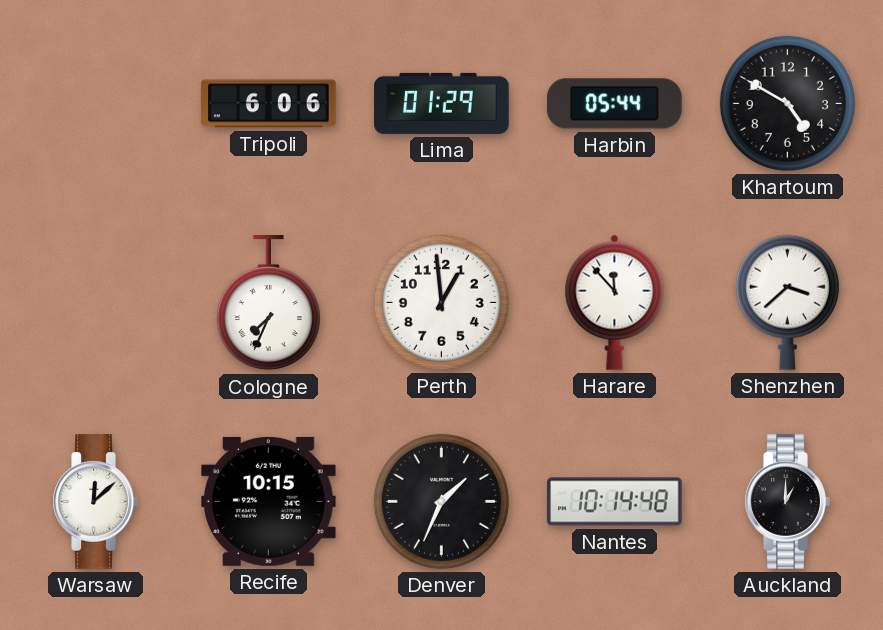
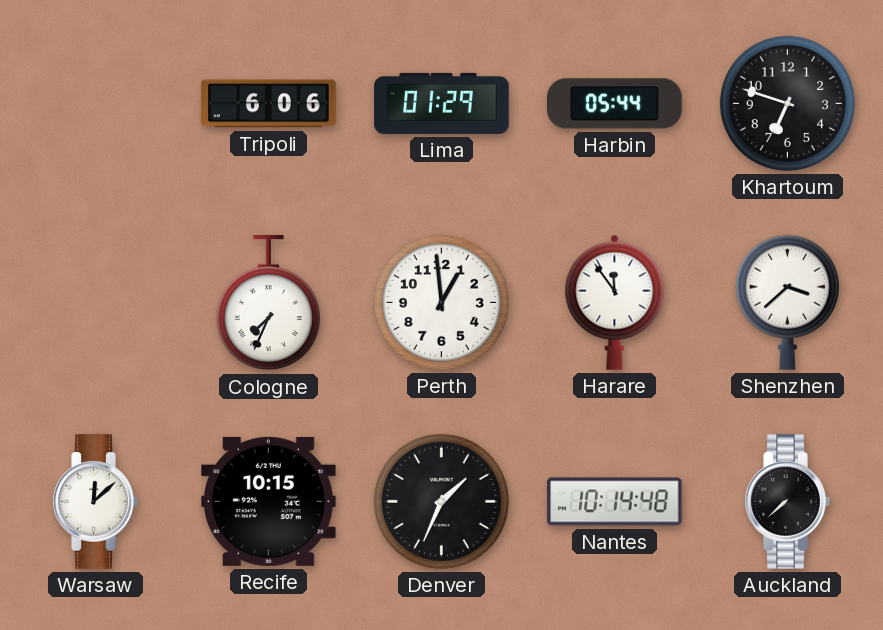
Khartoum: 4:50 -> 6:48 (787, 103)
Harare: 11:53 -> 11:54 (615, 302)
Auckland: 1:00 -> 7:38 (787, 502)
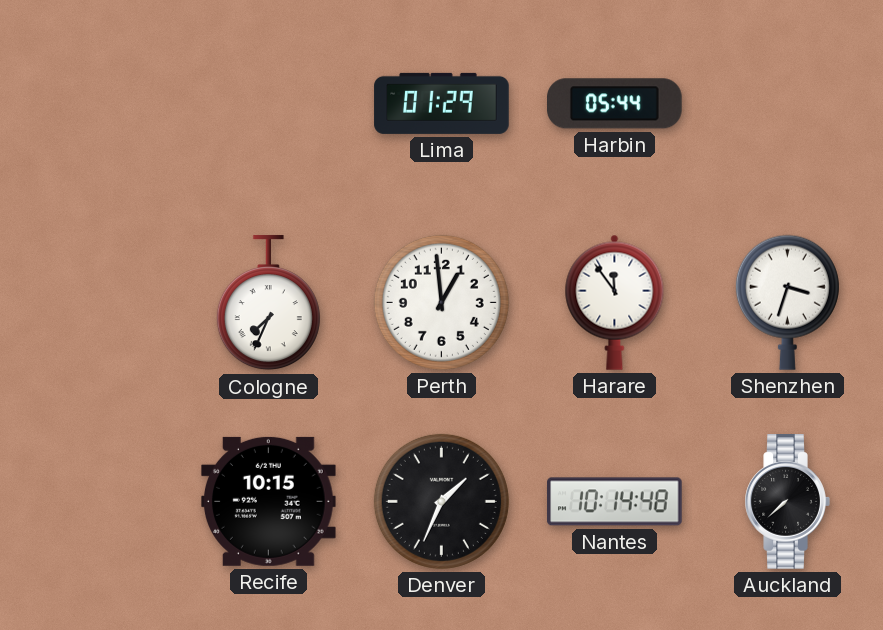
Tripoli: 6:06 -> none (269, 104)
Khartoum: 6:48 -> none (787, 103)
Shenzhen: 3:38 -> 3:33 (787, 302)
Warsaw: 12:08 -> none (95, 502)
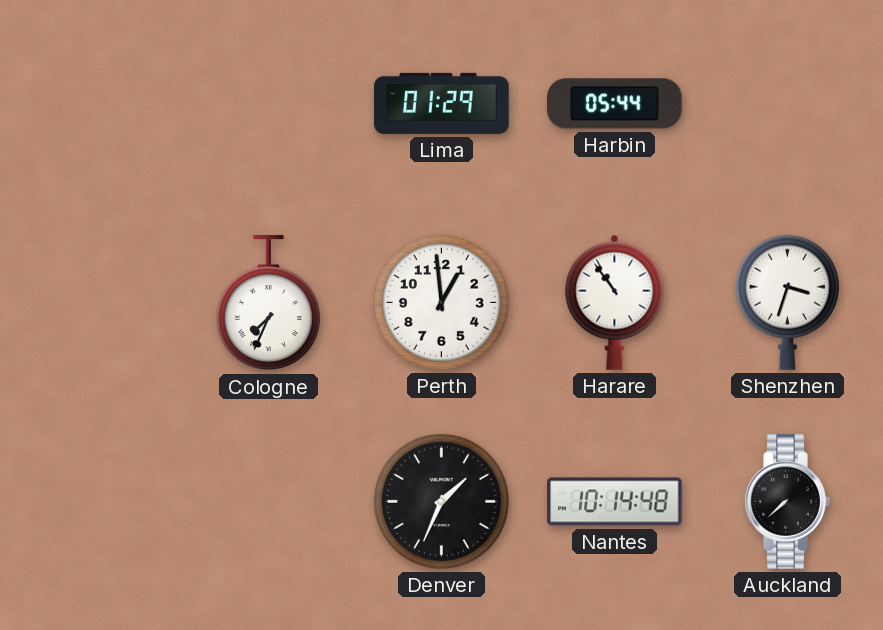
Harare: 11:54 -> 10:54 (615, 302)
Recife: 10:15 -> none (269, 501)
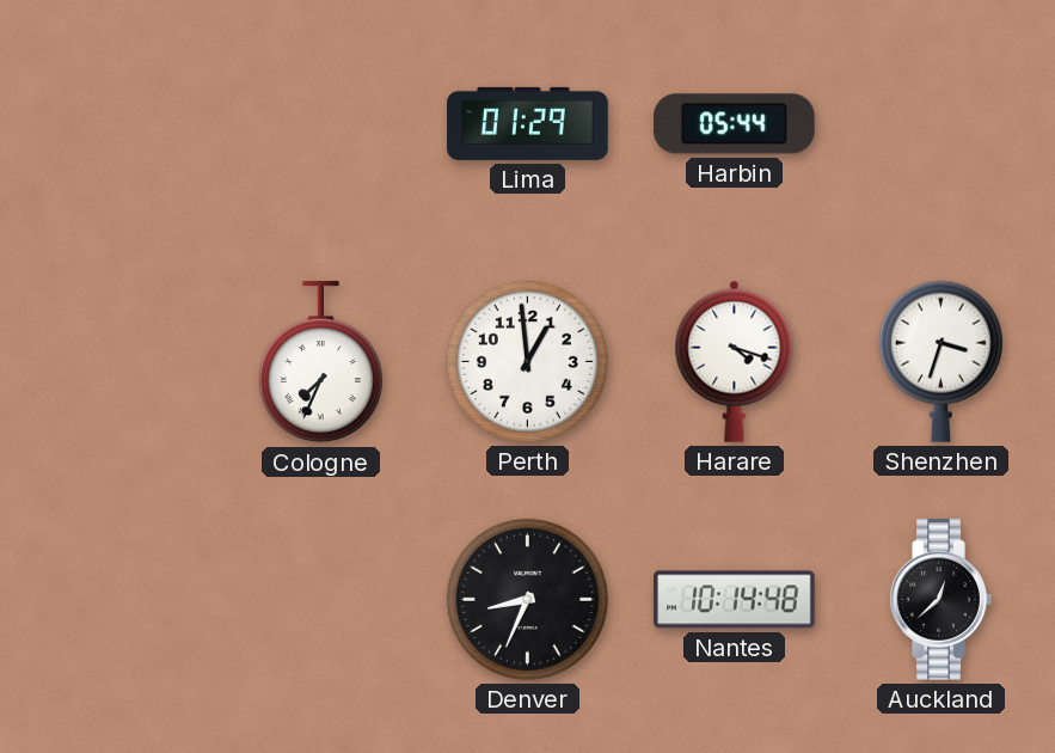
Harare: 10:54 -> 4:18 (735, 361)
Denver: 1:34 -> 8:34 (527, 599)
Auckland: 7:38 -> 12:38 (940, 600)
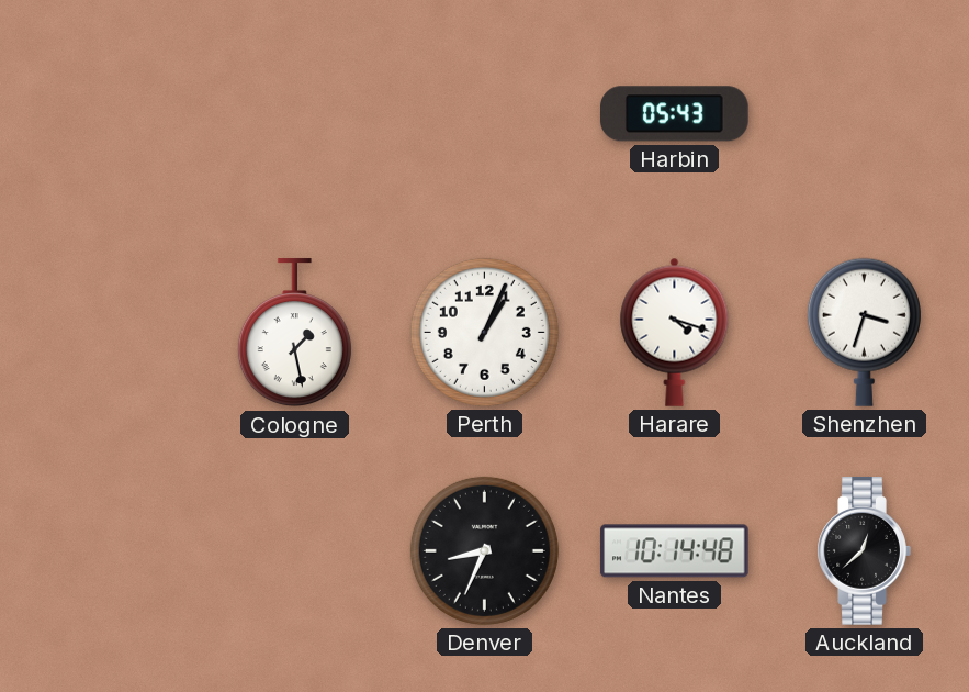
Lima: 01:29 -> none (528, 123)
Harbin: 05:44 -> 05:43 (675, 114)
Cologne: 7:34 -> 1:28 (294, 333)
Perth: 12:59 -> 1:04 (484, 332)
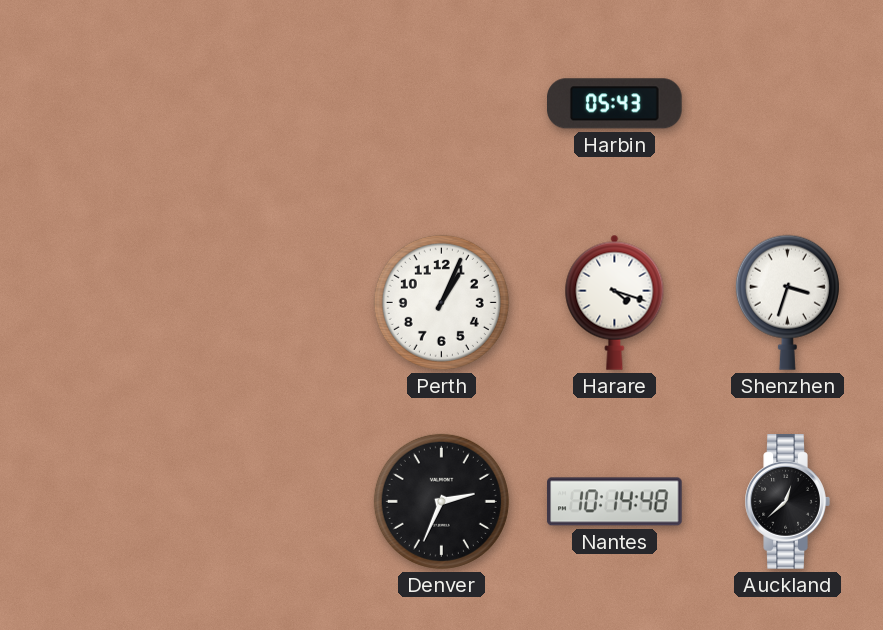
Cologne: 1:28 -> none (294, 333)
Denver: 8:34 -> 2:34 (441, 501)
